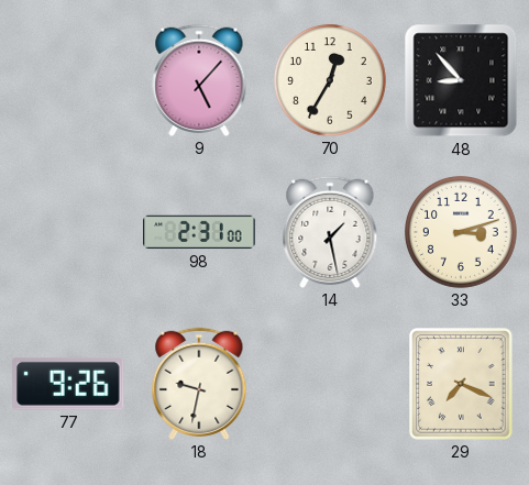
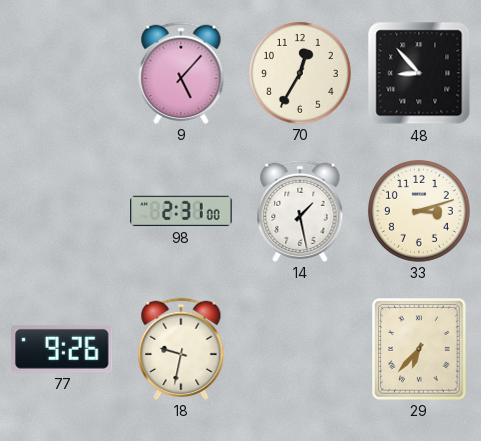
29: 7:19 -> 6:37 (419, 349)
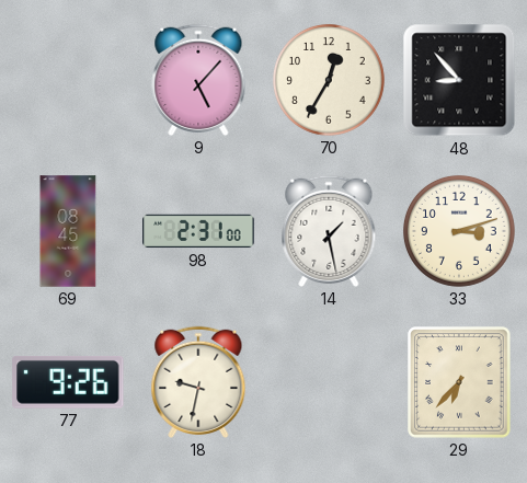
69: none -> 08:45 (68, 231)
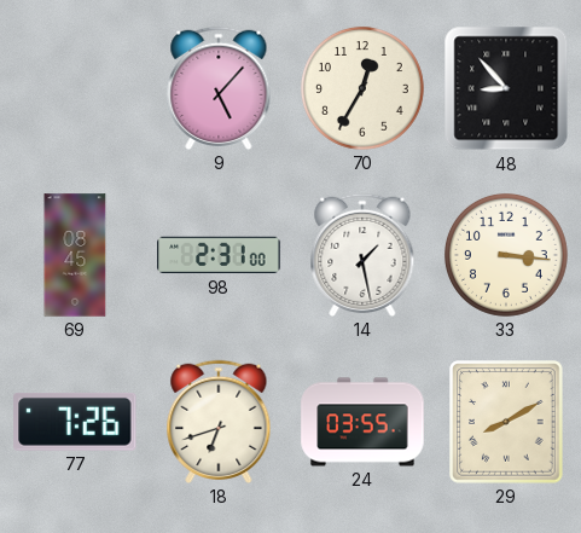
33: 3:12 -> 3:16 (506, 255)
77: 9:26 -> 7:26 (75, 422)
18: 9:32 -> 6:42 (219, 422)
24: none -> 03:55 (362, 422)
29: 6:37 -> 8:10 (506, 422)
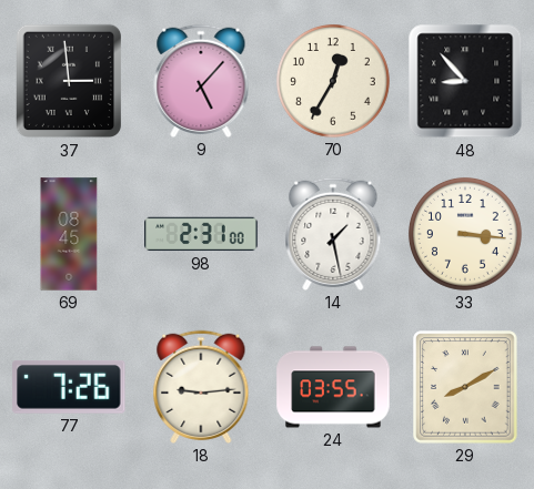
37: none -> 2:59 (68, 81)
18: 6:42 -> 9:14 (201, 387)
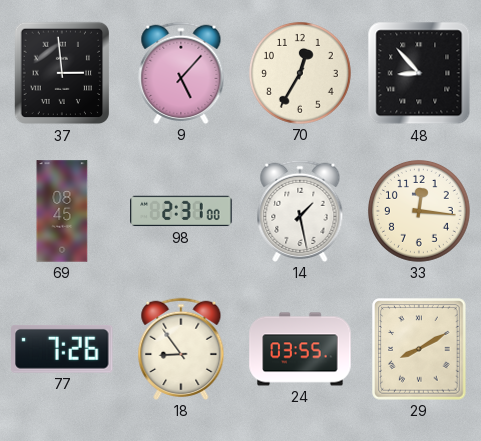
33: 3:16 -> 12:16 (419, 211)
18: 9:14 -> 8:54 (181, 349)
